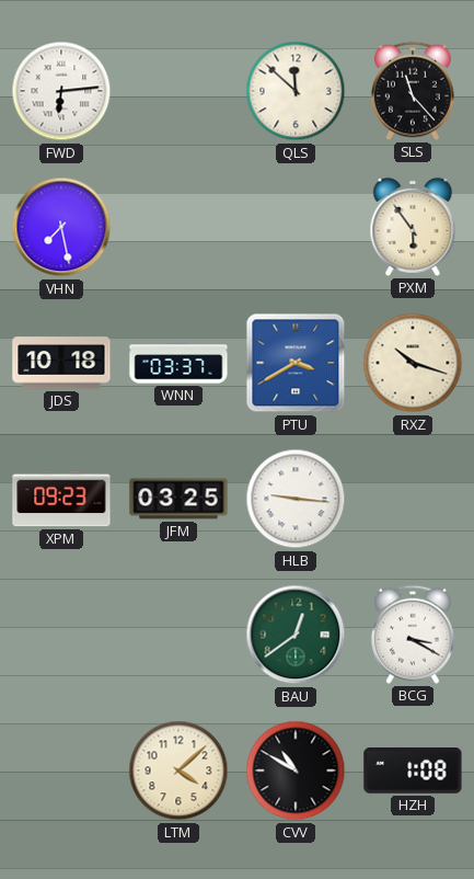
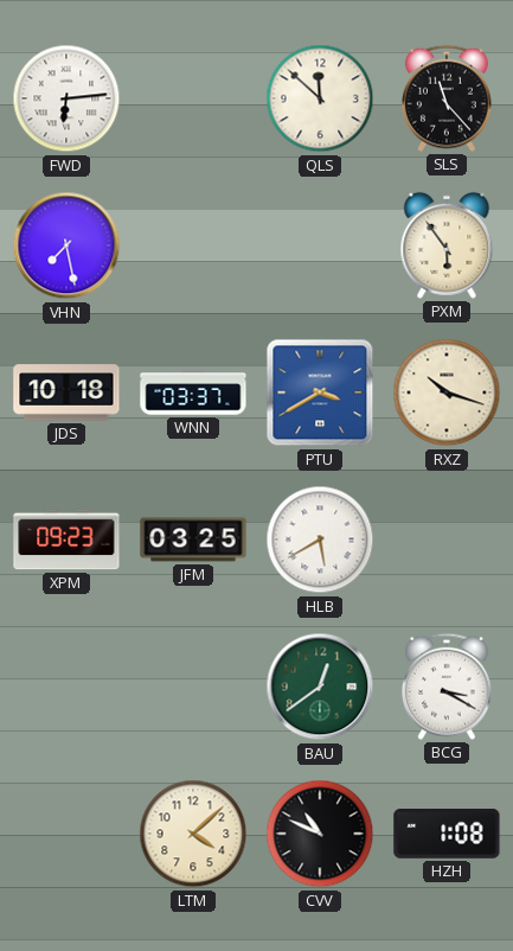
HLB: 9:16 -> 5:40 (320, 540)
CVV: 10:50 -> 10:49 (320, 834)
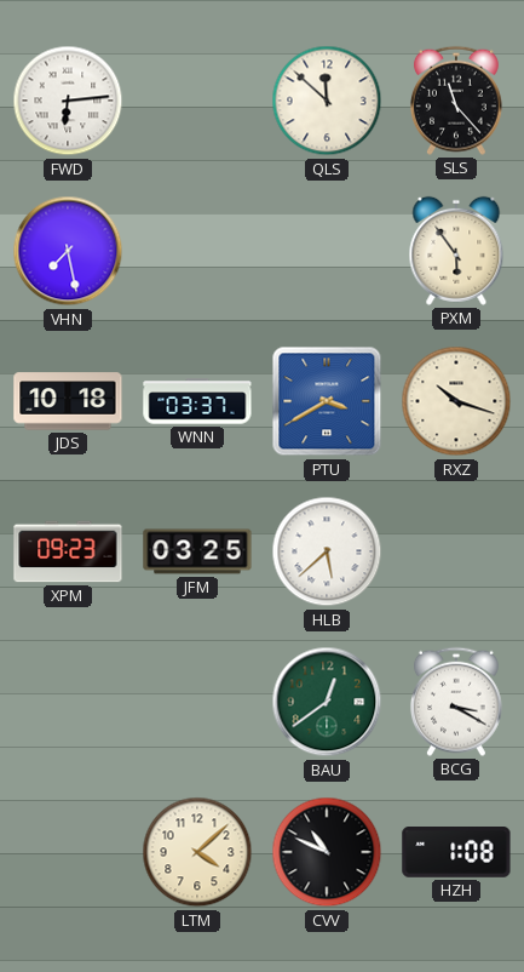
HLB: 5:40 -> 5:38 (327, 551)
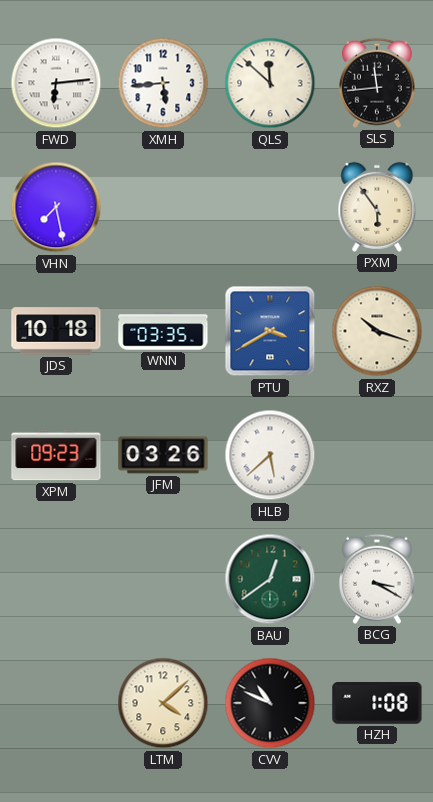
XMH: none -> 5:44 (163, 83)
SLS: 11:23 -> 11:44 (377, 83)
WNN: 03:37 -> 03:35 (163, 331)
JFM: 03:25 -> 03:26 (163, 455)
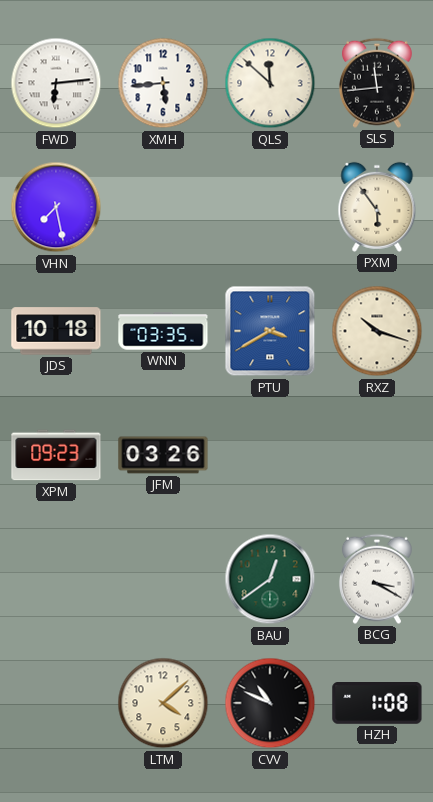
HLB: 5:38 -> none (270, 455)
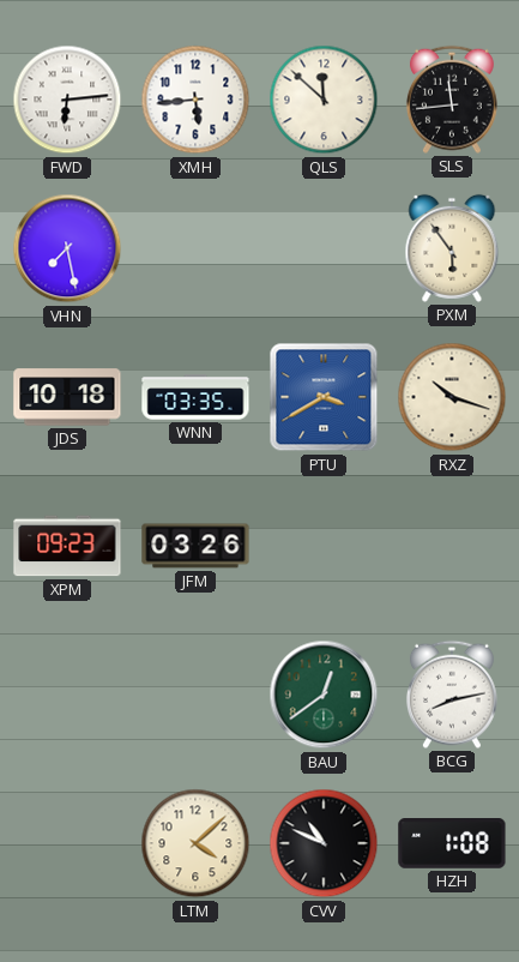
BCG: 3:20 -> 8:13 (452, 695)
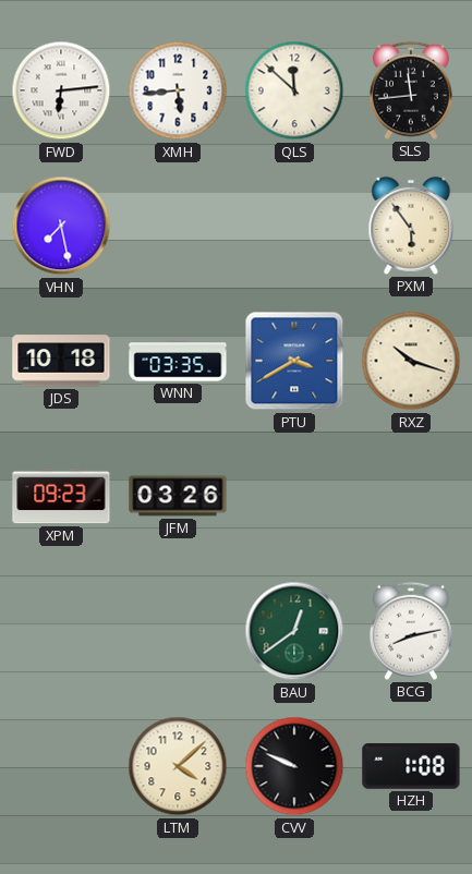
CVV: 10:49 -> 9:49 (294, 766)
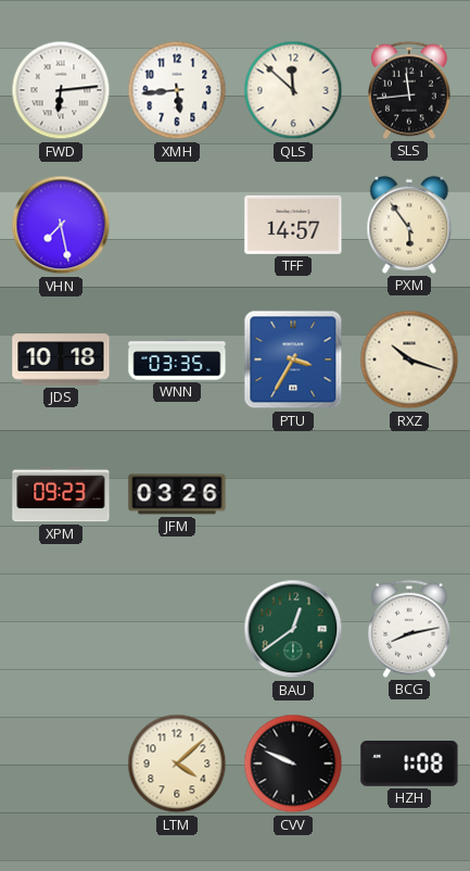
TFF: none -> 14:57 (293, 225)
PTU: 3:40 -> 3:35 (293, 359)
